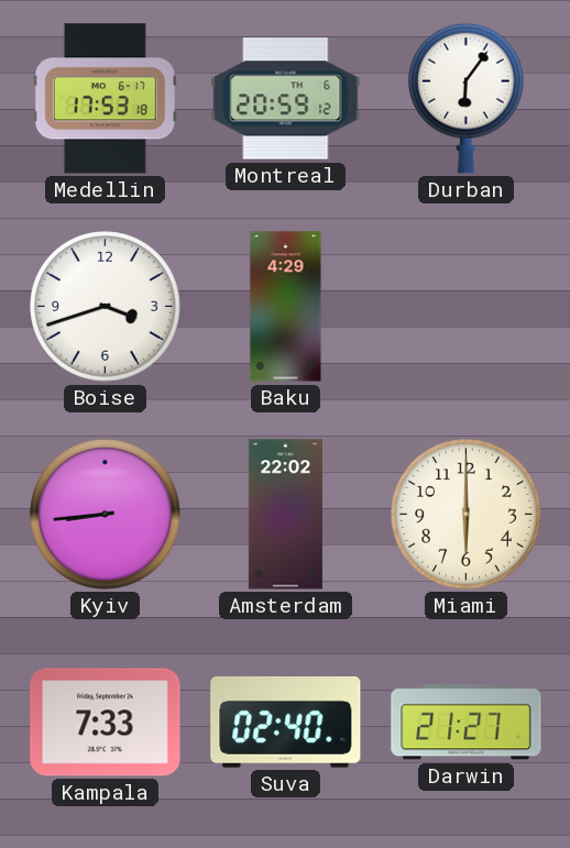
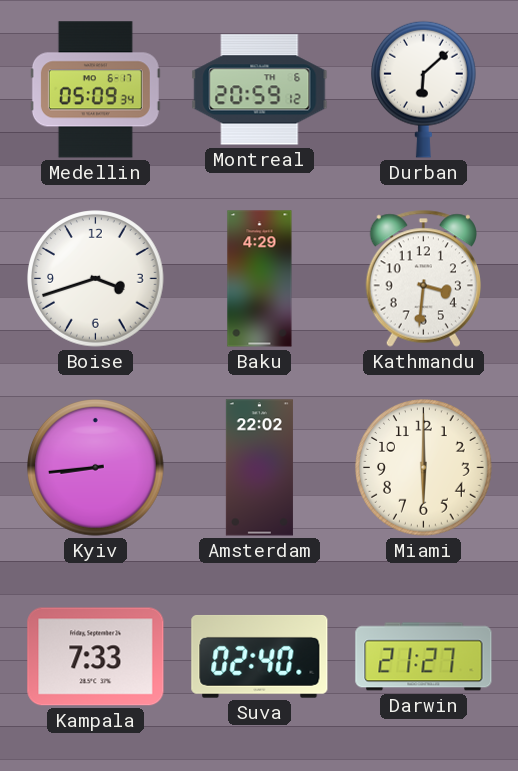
Medellin: 17:53 -> 05:09 (95, 90)
Durban: 6:06 -> 6:08 (424, 89)
Kathmandu: none -> 3:31 (423, 278)
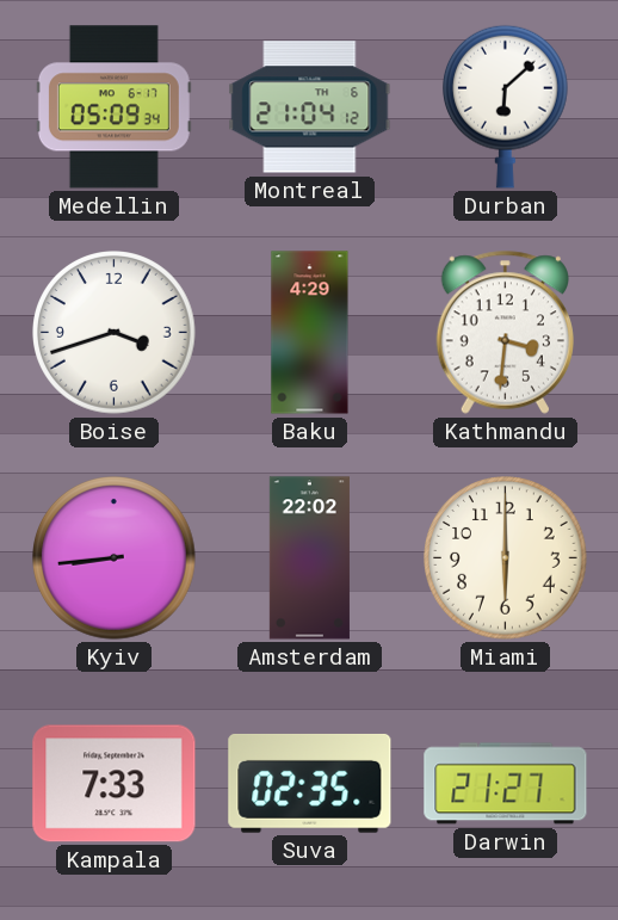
Montreal: 20:59 -> 21:04 (310, 107)
Suva: 02:40 -> 02:35 (310, 783)
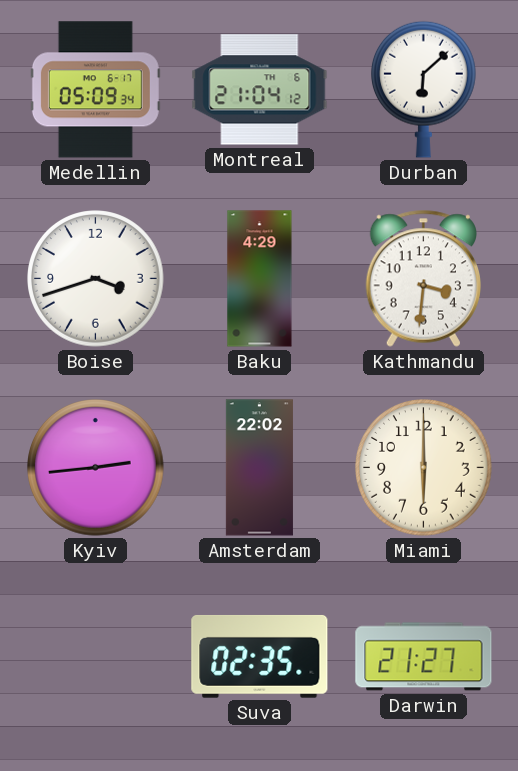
Kyiv: 8:44 -> 2:44 (96, 468)
Kampala: 7:33 -> none (115, 784)
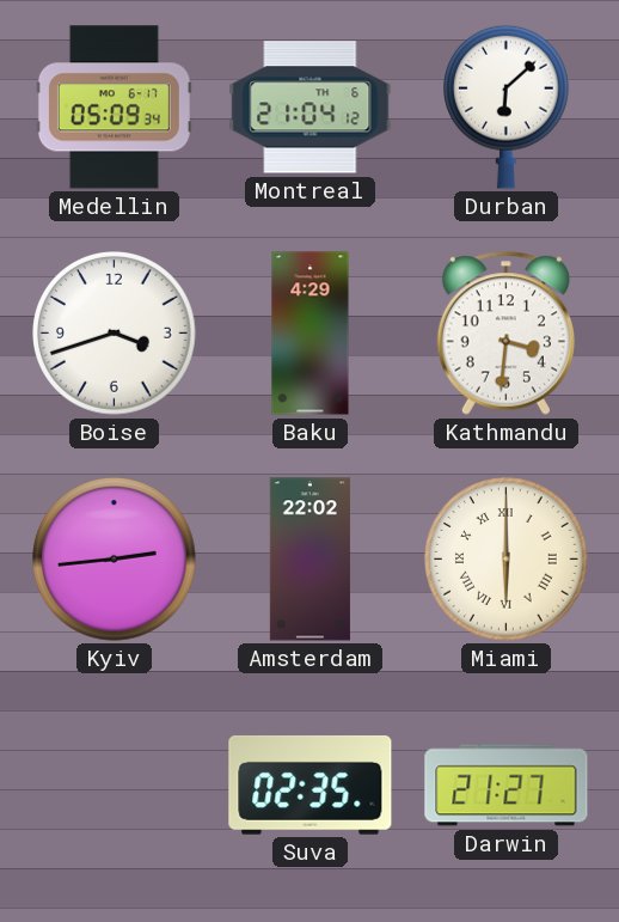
Miami numerals: Arabic -> Roman (507, 560)
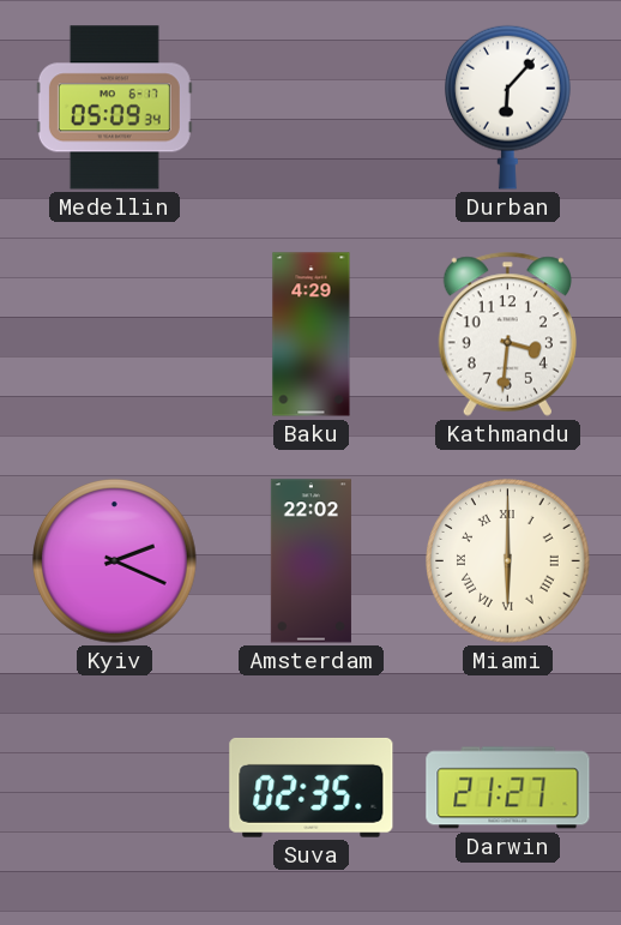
Montreal: 21:04 -> none (311, 108)
Durban: 6:08 -> 6:07 (508, 107)
Boise: 3:42 -> none (115, 334)
Kyiv: 2:44 -> 2:19 (115, 561)
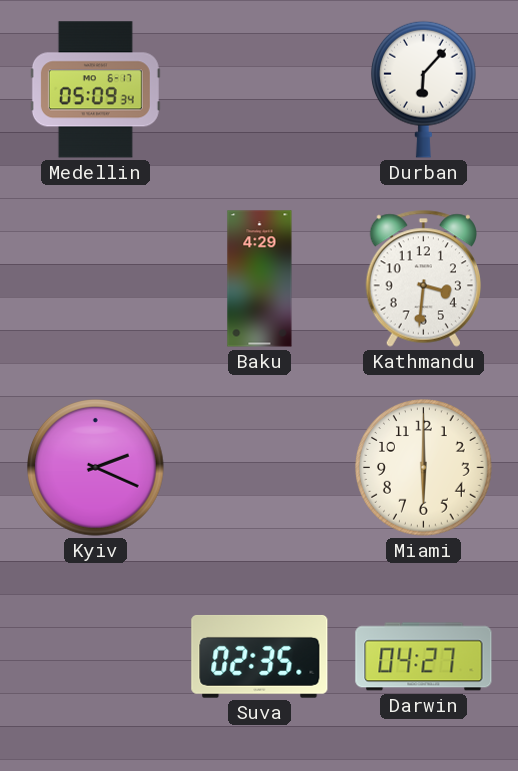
Amsterdam: 22:02 -> none (310, 561)
Miami numerals: Roman -> Arabic (424, 468)
Darwin: 21:27 -> 04:27 (424, 657)
